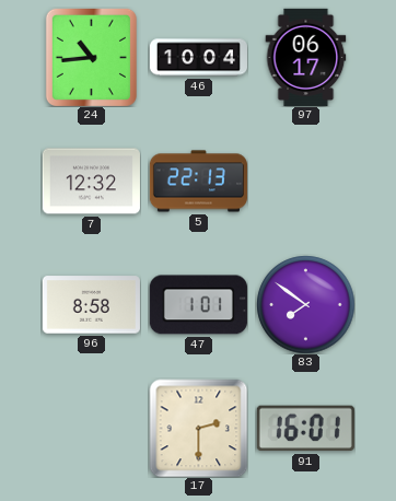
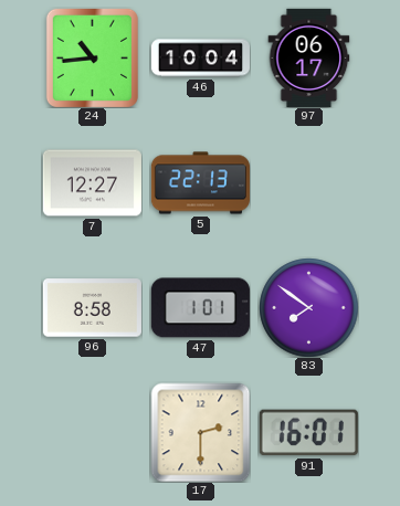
7: 12:32 -> 12:27 (92, 183)
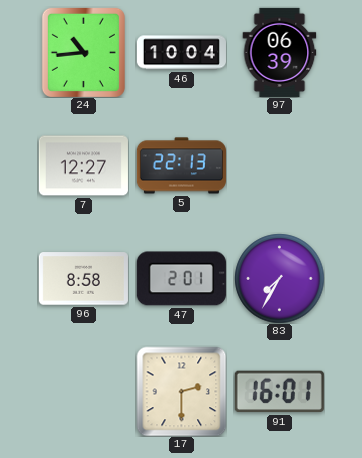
97: 06:17 -> 06:39 (280, 52)
47: 1:01 -> 2:01 (181, 279)
83: 7:51 -> 7:35 (279, 278)
